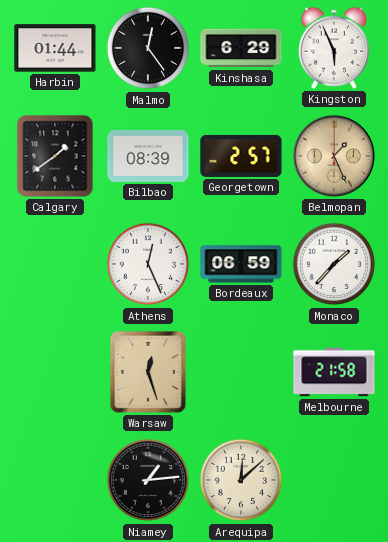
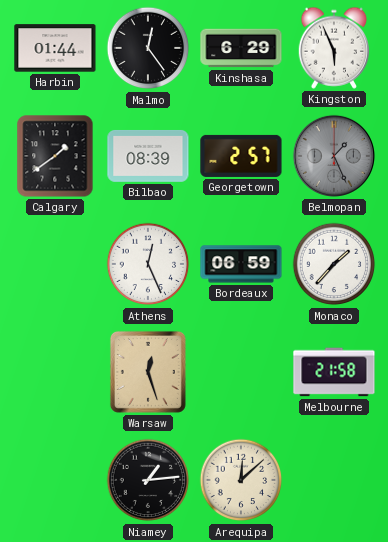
Belmopan dial: champagne -> grey (334, 156)
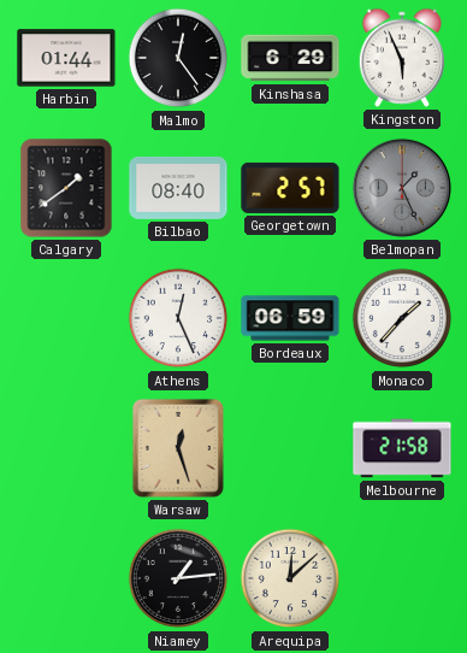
Bilbao: 08:39 -> 08:40 (178, 188)
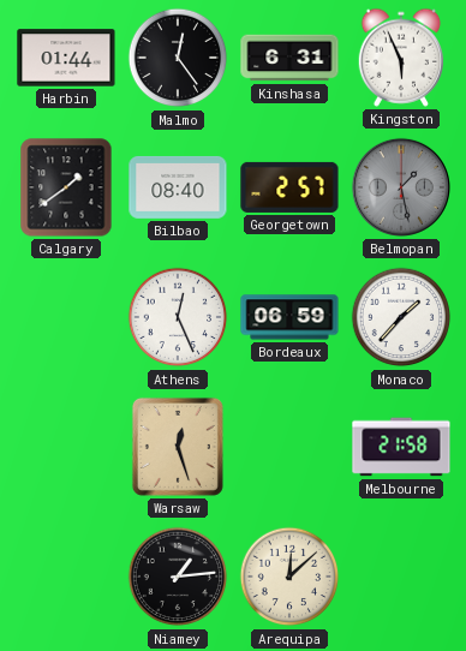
Kinshasa: 6:29 -> 6:31 (289, 58)
Belmopan: 1:26 -> 1:28 (401, 187)
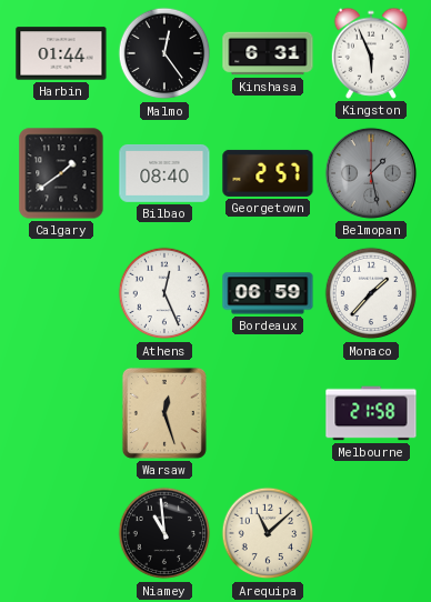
Niamey: 1:14 -> 10:59 (164, 533)
Arequipa: 12:08 -> 11:08 (268, 533)
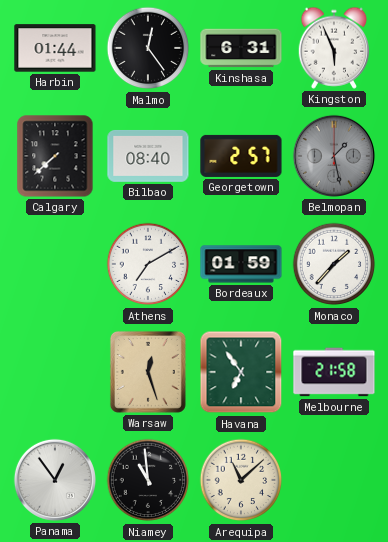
Calgary: 1:39 -> 7:38 (55, 156)
Athens: 12:26 -> 7:10 (148, 264)
Bordeaux: 06:59 -> 01:59 (241, 264)
Havana: none -> 6:54 (241, 372)
Panama: none -> 12:54 (55, 480)
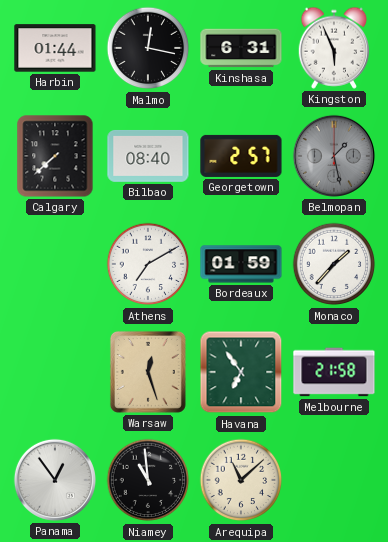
Malmo: 12:24 -> 12:17 (148, 48)
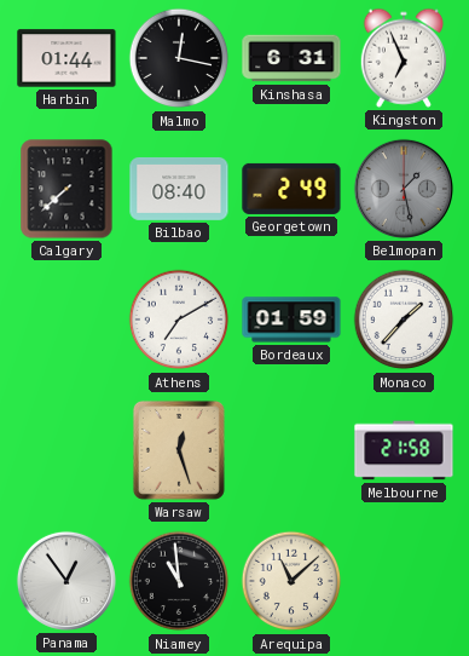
Kingston: 5:56 -> 6:56 (404, 58)
Georgetown: 2:57 -> 2:49 (291, 189)
Havana: 6:54 -> none (241, 372)
